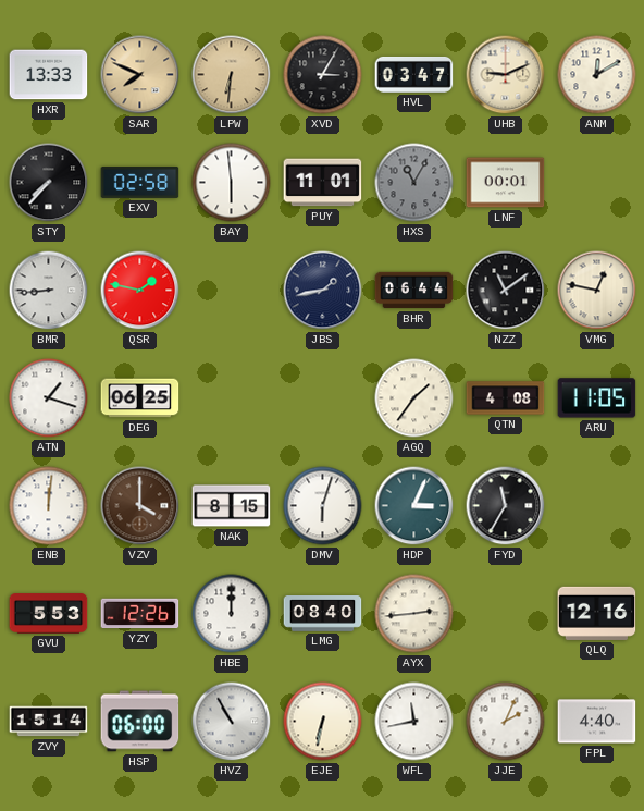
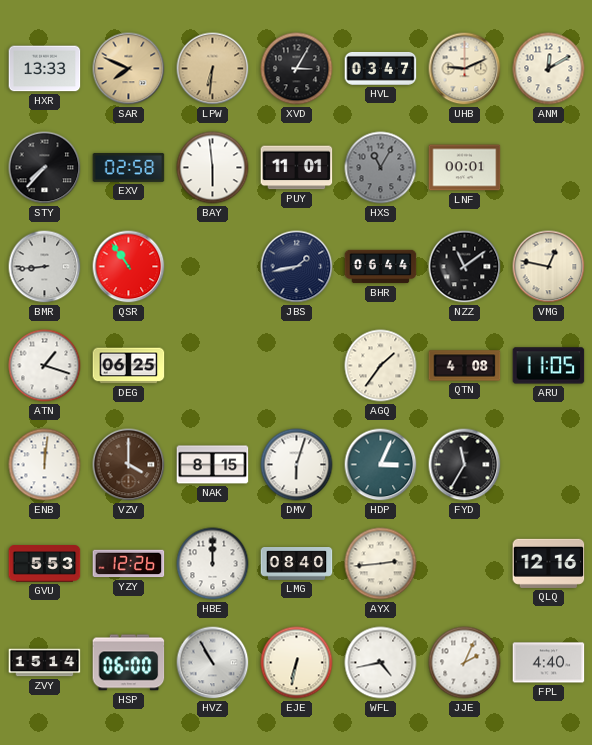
QSR: 1:47 -> 10:54 (129, 267)
WFL: 11:43 -> 4:43 (381, 663)
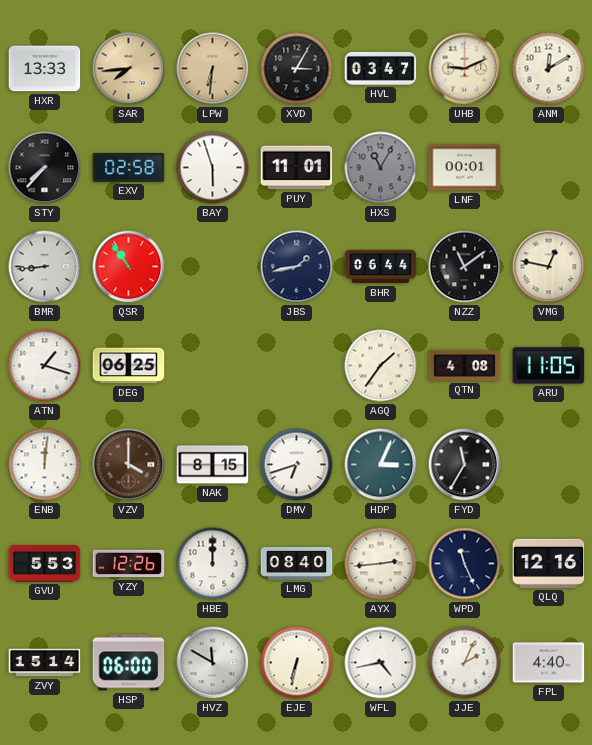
SAR: 7:49 -> 7:44 (129, 69)
BAY: 5:59 -> 5:57 (213, 168)
DMV: 6:03 -> 6:42 (297, 465)
WPD: none -> 11:26 (465, 564)
HVZ: 10:55 -> 11:50 (213, 663)
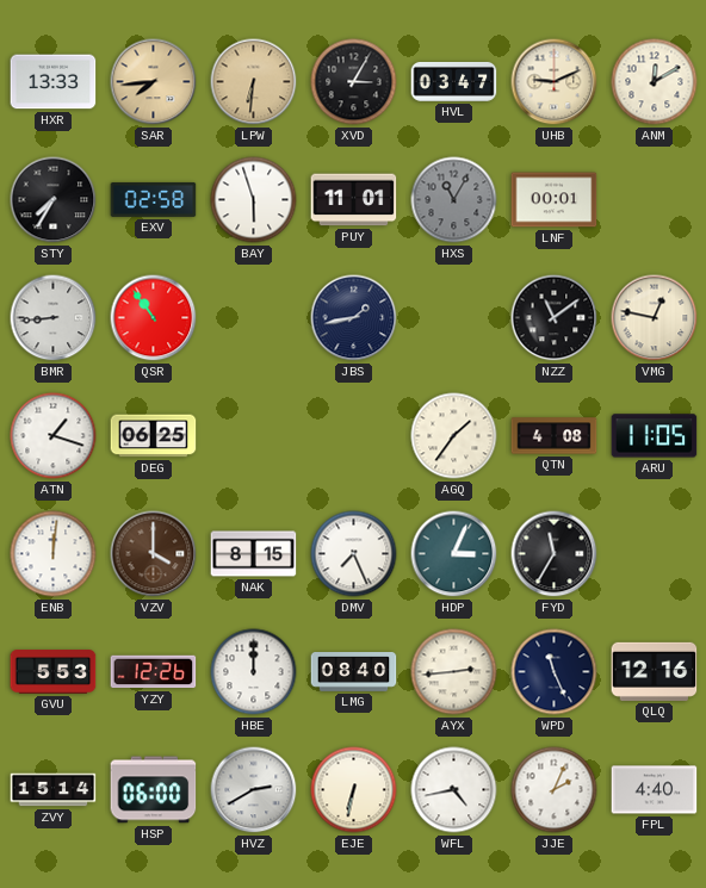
STY: 7:37 -> 7:35 (54, 200)
BHR: 06:44 -> none (381, 267)
DMV: 6:42 -> 7:26 (354, 554)
HVZ: 11:50 -> 2:40 (254, 790)
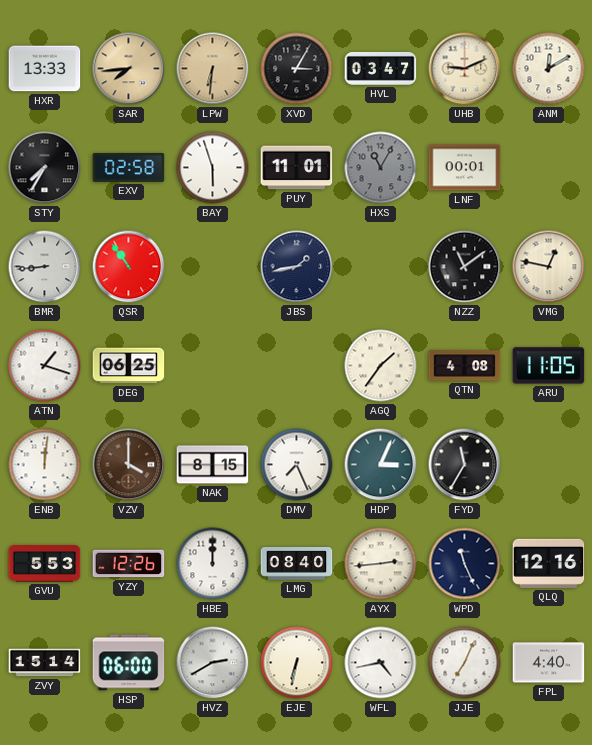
JJE: 2:04 -> 7:04 (465, 663)
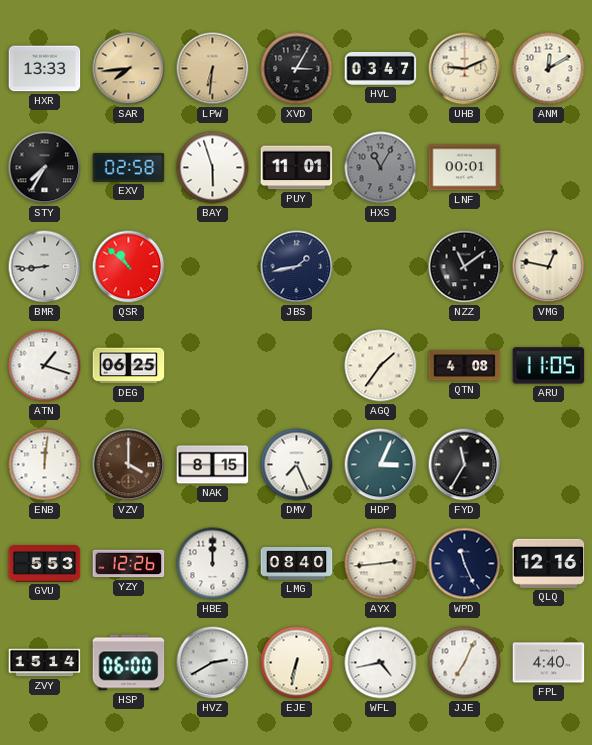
QSR: 10:54 -> 10:52 (129, 267)
